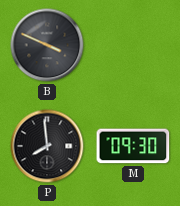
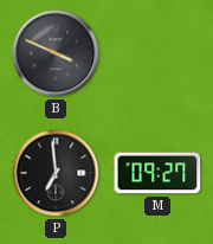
P: 7:59 -> 6:59 (56, 173)
M: 09:30 -> 09:27 (157, 173)
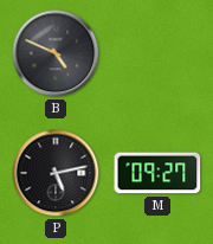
B: 3:49 -> 4:49 (56, 53)
P: 6:59 -> 5:13 (56, 173)
